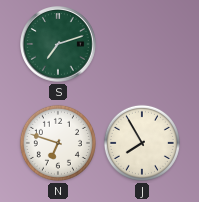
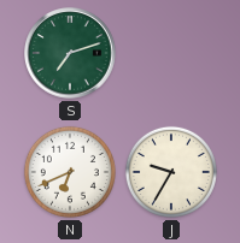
N: 6:48 -> 6:41 (70, 172)
J: 7:55 -> 9:35 (171, 172)
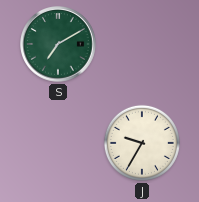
S: 7:12 -> 7:10 (58, 44)
N: 6:41 -> none (70, 172)
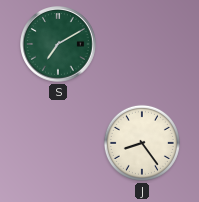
J: 9:35 -> 8:24 (142, 143)
